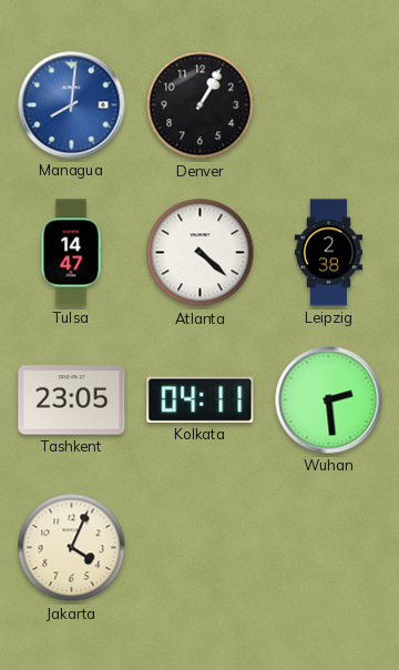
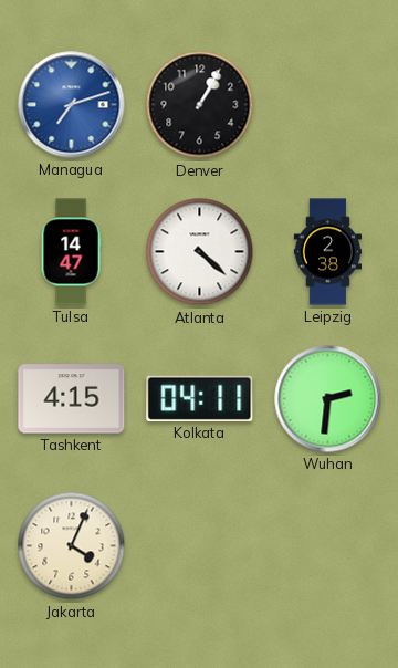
Managua: 8:01 -> 7:12 (72, 105)
Tashkent: 23:05 -> 4:15 (72, 399)
Wuhan: 2:29 -> 2:31 (328, 399)
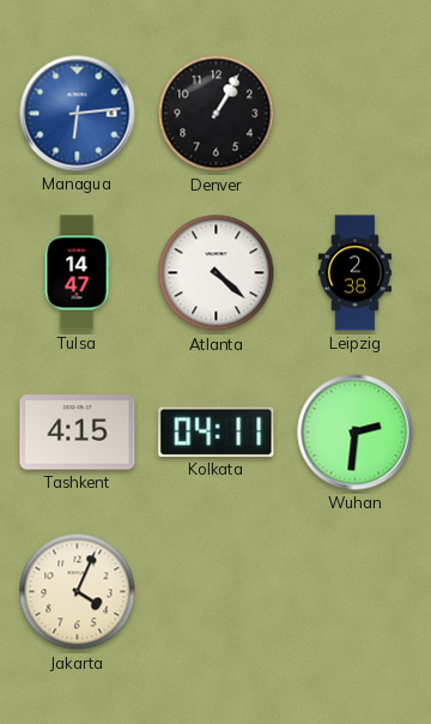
Managua: 7:12 -> 6:14 (78, 114)
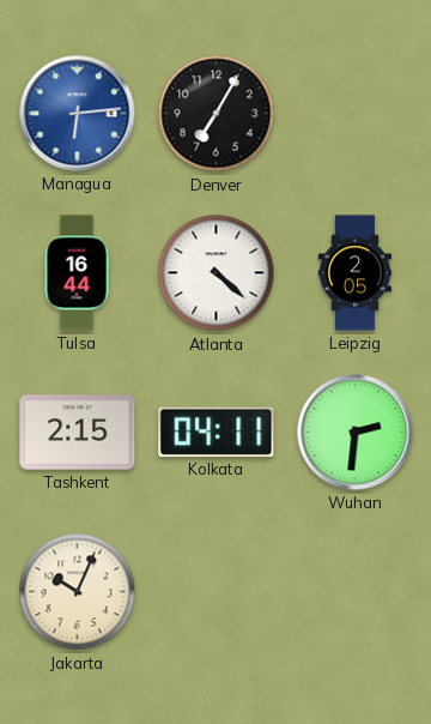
Denver: 1:05 -> 7:05 (217, 114)
Tulsa: 14:47 -> 16:44 (77, 273)
Leipzig: 2:38 -> 2:05 (354, 273)
Tashkent: 4:15 -> 2:15 (78, 433)
Jakarta: 4:04 -> 10:04 (78, 592)
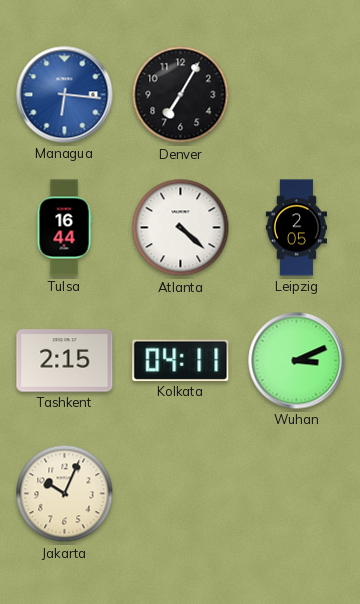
Managua: 6:14 -> 6:16 (65, 95)
Wuhan: 2:31 -> 3:11 (297, 361)
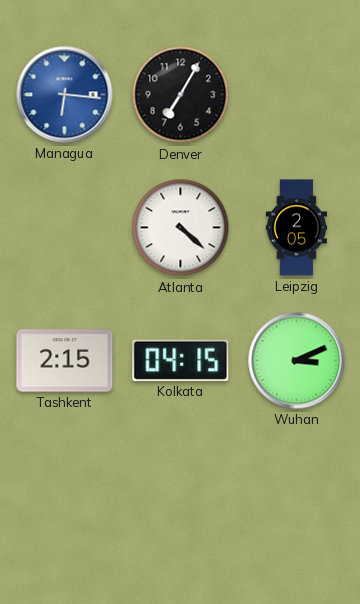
Tulsa: 16:44 -> none (64, 228)
Kolkata: 04:11 -> 04:15 (181, 360)
Jakarta: 10:04 -> none (65, 494)
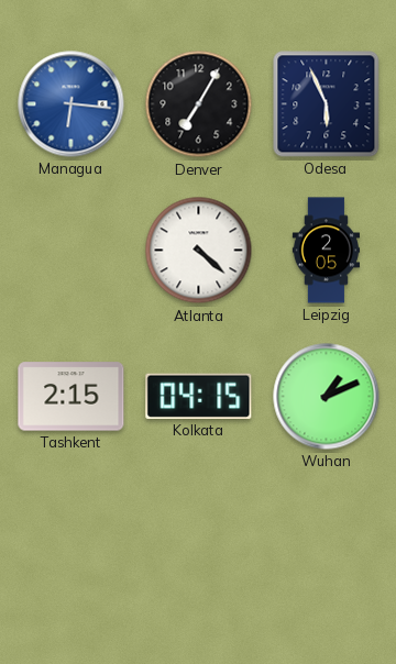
Odesa: none -> 5:56 (327, 104)
Wuhan: 3:11 -> 1:11 (327, 397)
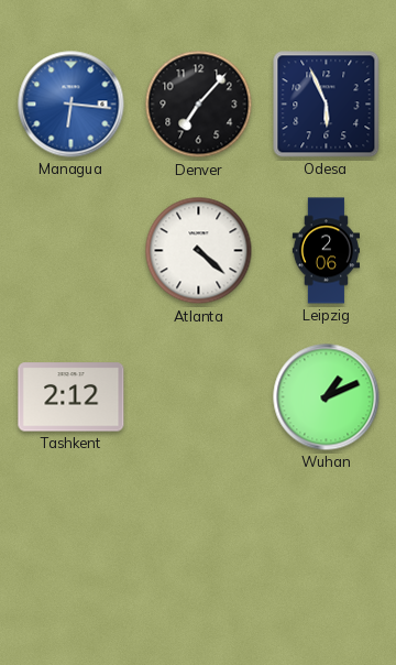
Denver: 7:05 -> 7:07 (199, 105)
Leipzig: 2:05 -> 2:06 (326, 251)
Tashkent: 2:15 -> 2:12 (71, 397)
Kolkata: 04:15 -> none (199, 396)
